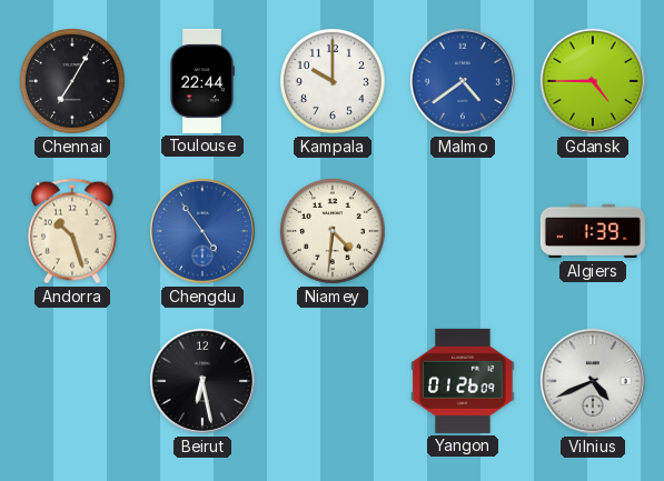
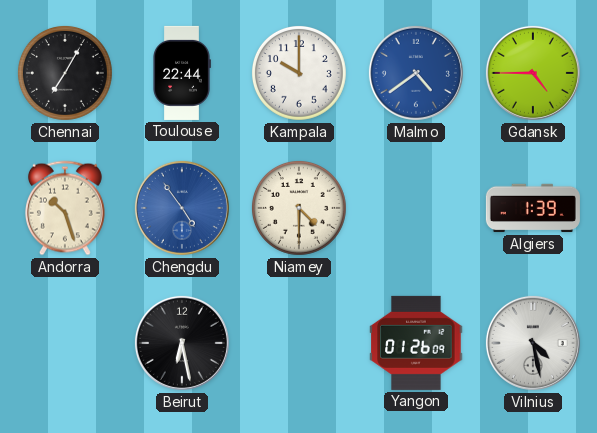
Niamey: 4:31 -> 4:30 (299, 208)
Vilnius: 4:41 -> 4:28 (533, 343)
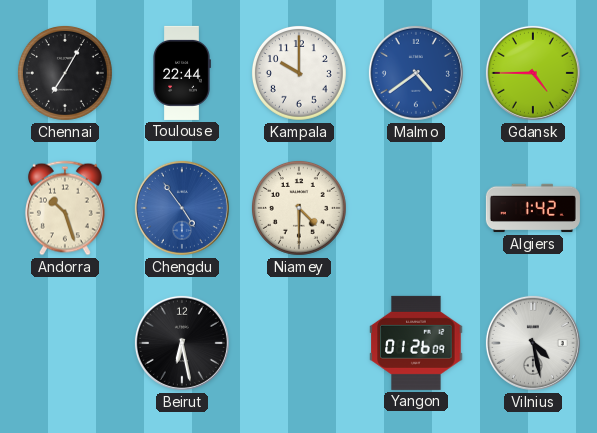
Algiers: 1:39 -> 1:42 (533, 208)
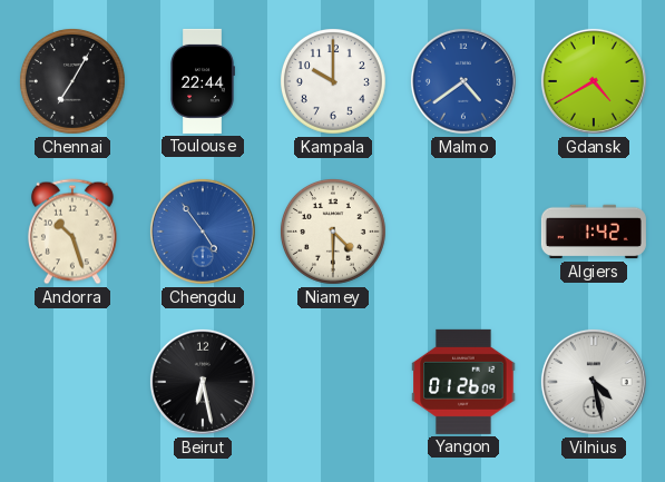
Gdansk: 4:45 -> 4:40 (594, 81)
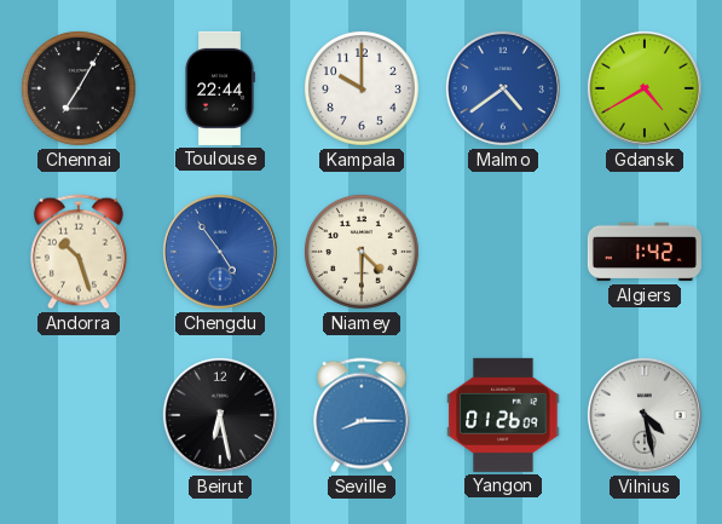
Seville: none -> 8:15 (362, 415)
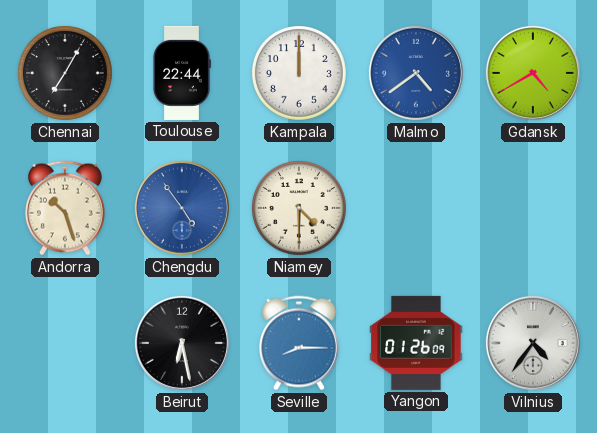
Kampala: 10:00 -> 12:00 (299, 73)
Algiers: 1:42 -> none (645, 252)
Vilnius: 4:28 -> 4:36 (533, 343)
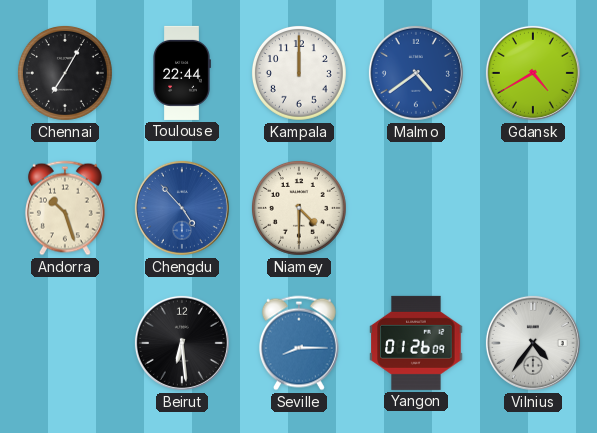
Chengdu: 4:54 -> 4:53 (182, 208)
Beirut: 6:28 -> 6:29 (182, 343)
